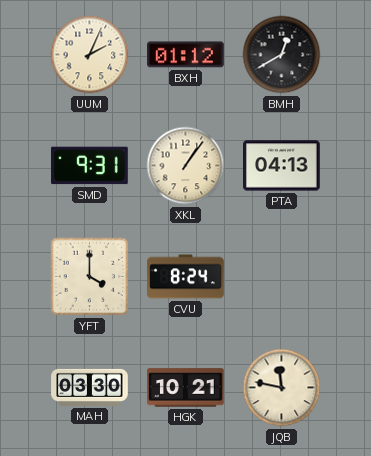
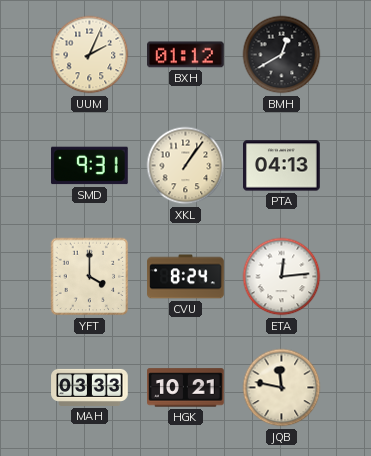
ETA: none -> 12:14 (282, 277)
MAH: 03:30 -> 03:33 (90, 387)
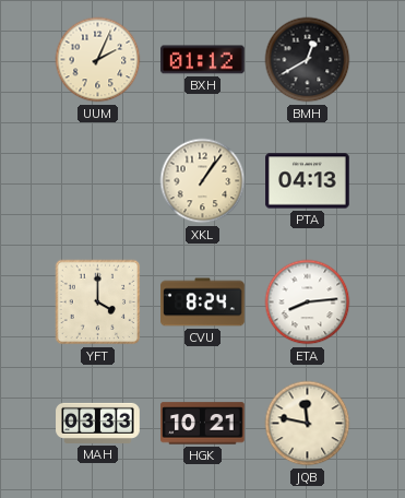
SMD: 9:31 -> none (90, 166)
ETA: 12:14 -> 8:14 (308, 303)
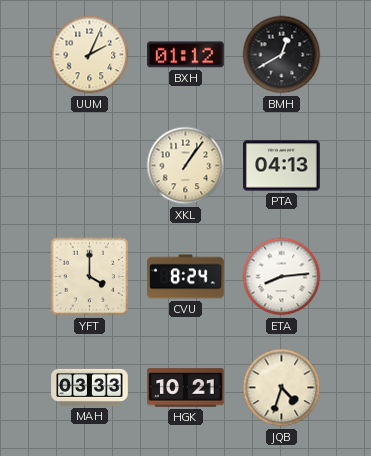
JQB: 11:47 -> 4:33 (282, 388)
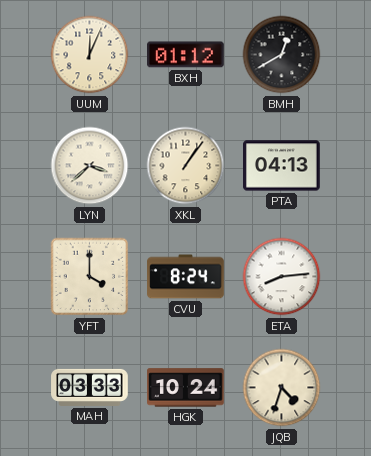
UUM: 2:04 -> 12:04 (90, 55)
LYN: none -> 3:38 (90, 166)
HGK: 10:21 -> 10:24 (186, 388)
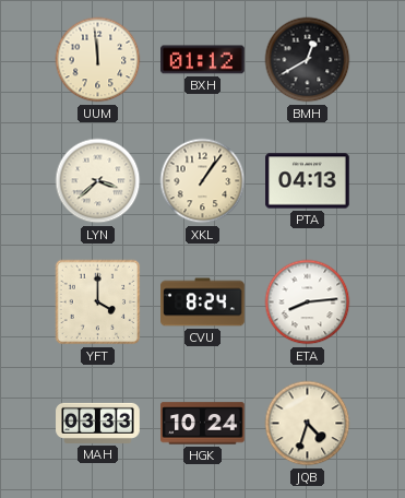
UUM: 12:04 -> 11:59 (98, 60)
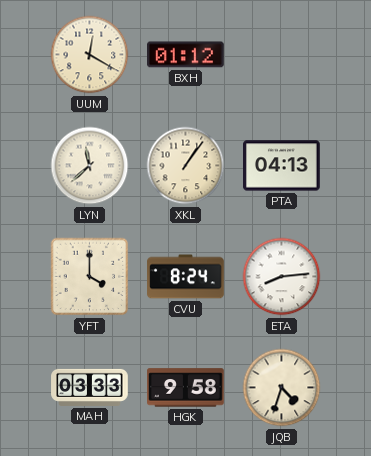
UUM: 11:59 -> 12:20 (90, 55)
BMH: 12:40 -> none (308, 60)
LYN: 3:38 -> 11:38 (90, 166)
HGK: 10:24 -> 9:58 (186, 388)
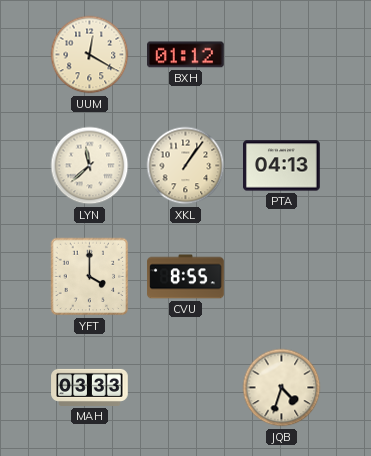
CVU: 8:24 -> 8:55 (186, 277)
ETA: 8:14 -> none (282, 277)
HGK: 9:58 -> none (186, 388)
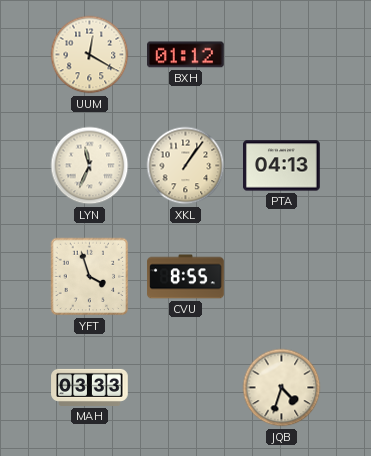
LYN: 11:38 -> 11:34 (90, 166)
YFT: 4:00 -> 3:57 (90, 277)
